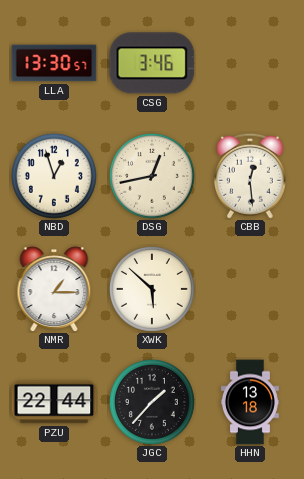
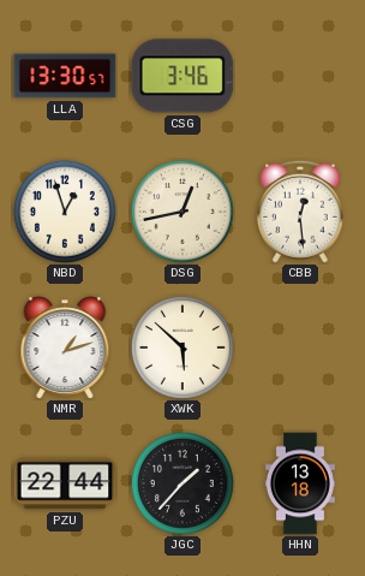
NMR: 1:15 -> 1:12 (65, 348)
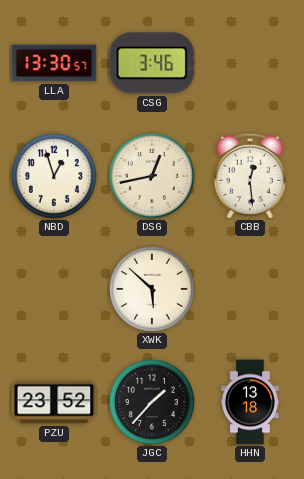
NMR: 1:12 -> none (65, 348)
PZU: 22:44 -> 23:52 (54, 402)
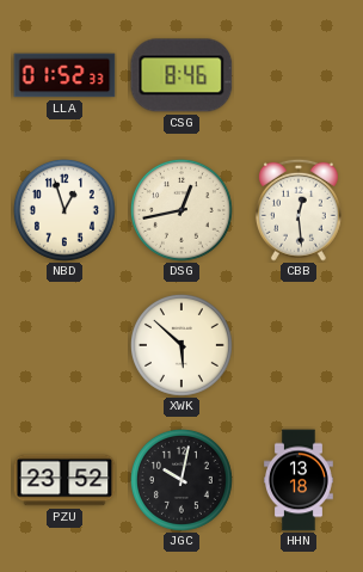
LLA: 13:30 -> 01:52 (64, 75)
CSG: 3:46 -> 8:46 (181, 75)
JGC: 1:37 -> 10:02 (181, 480)
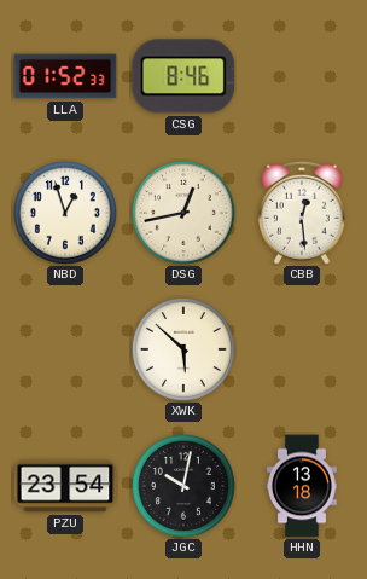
PZU: 23:52 -> 23:54 (65, 486)
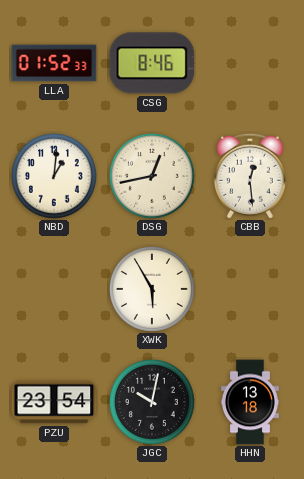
NBD: 12:57 -> 1:01 (54, 176)
XWK: 5:52 -> 5:55 (152, 289)
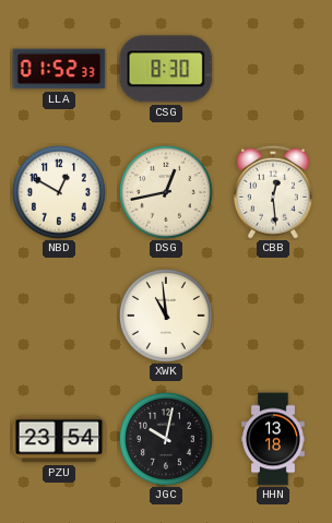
CSG: 8:46 -> 8:30 (166, 69)
NBD: 1:01 -> 12:50 (59, 192)
XWK: 5:55 -> 10:59 (166, 316)
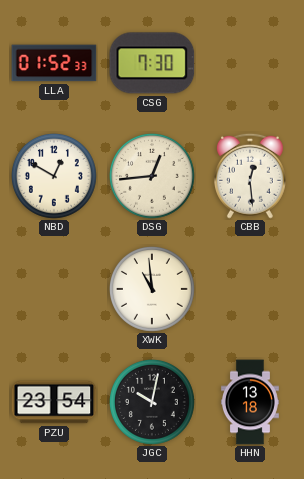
CSG: 8:30 -> 7:30 (152, 63)
DSG: 12:43 -> 12:44 (152, 176)
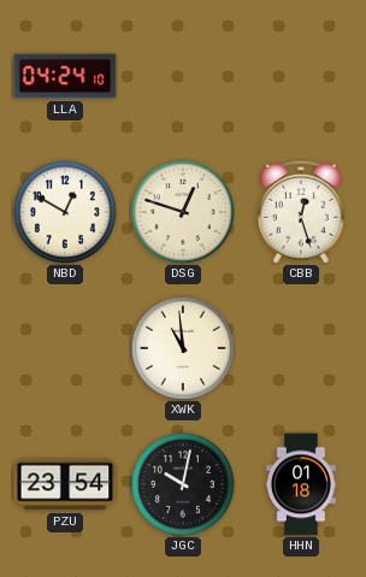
LLA: 01:52 -> 04:24 (65, 76)
CSG: 7:30 -> none (152, 63)
DSG: 12:44 -> 12:48 (183, 212)
CBB: 12:29 -> 12:27 (301, 212)
HHN: 13:18 -> 01:18 (301, 484)
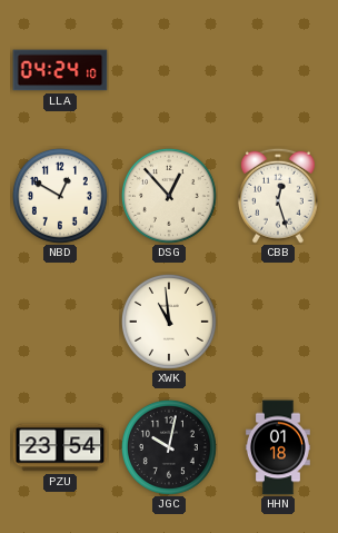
DSG: 12:48 -> 12:53 (169, 196)
